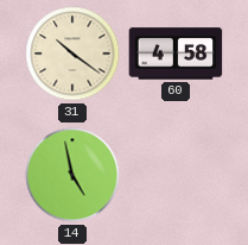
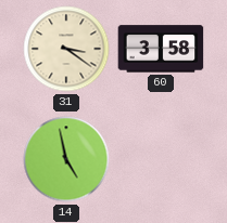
31: 10:21 -> 3:21 (66, 49)
60: 4:58 -> 3:58 (161, 49)
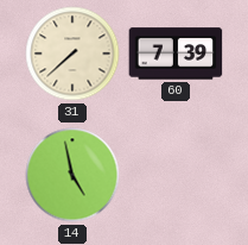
31: 3:21 -> 7:38 (72, 54)
60: 3:58 -> 7:39 (176, 54)
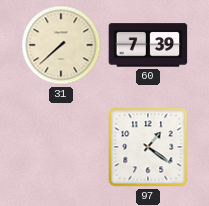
14: 4:58 -> none (72, 175)
97: none -> 1:21 (148, 147)
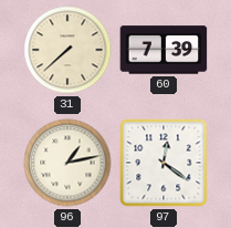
96: none -> 1:13 (67, 163)
97: 1:21 -> 12:21 (164, 163)
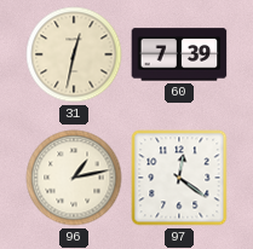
31: 7:38 -> 12:32 (74, 54)
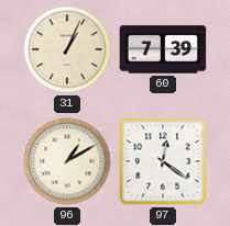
31: 12:32 -> 1:04 (67, 49)
96: 1:13 -> 1:10 (67, 161)
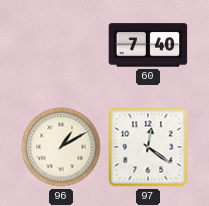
31: 1:04 -> none (67, 49)
60: 7:39 -> 7:40 (148, 45)
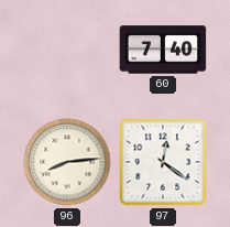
96: 1:10 -> 8:14 (67, 162)
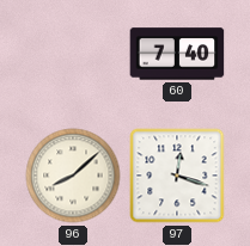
96: 8:14 -> 8:08 (73, 176)
97: 12:21 -> 12:18 (177, 176)
